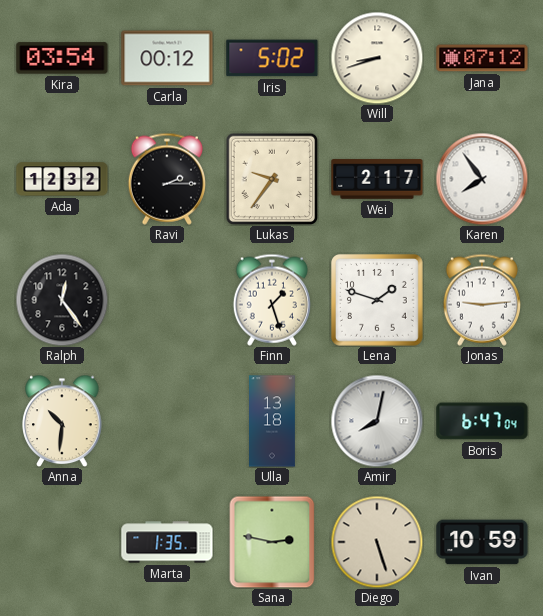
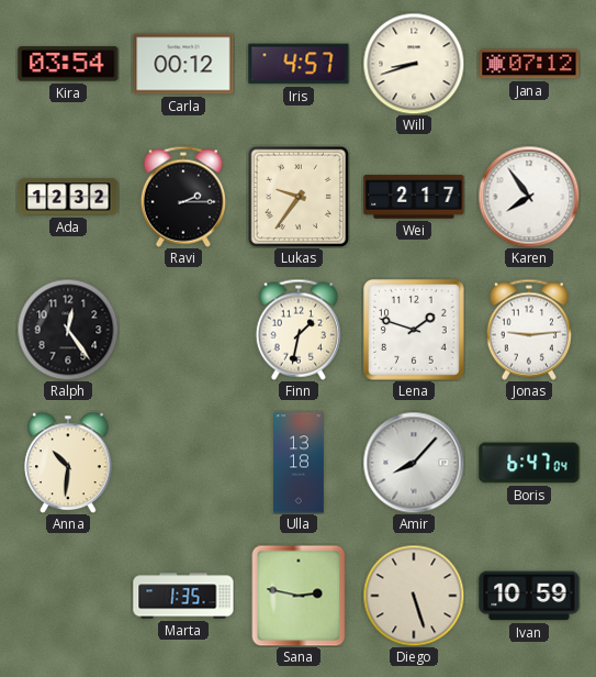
Iris: 5:02 -> 4:57 (299, 64)
Finn: 1:27 -> 1:32 (299, 330)
Amir: 8:02 -> 8:07 (414, 463)
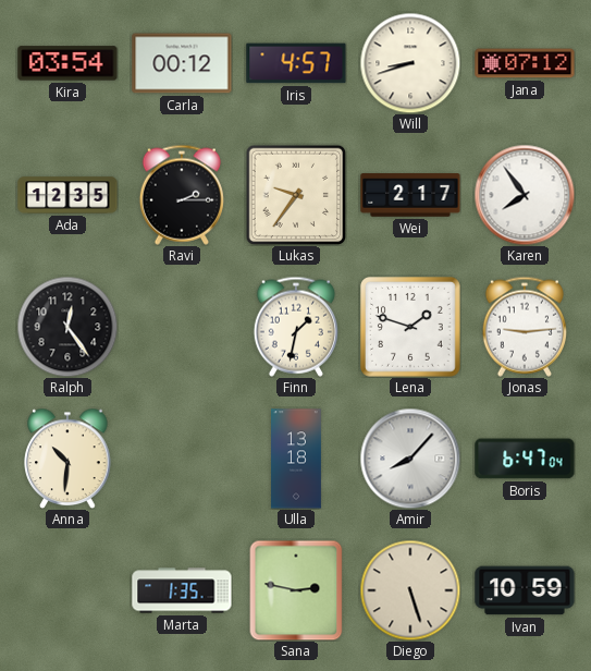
Ada: 12:32 -> 12:35 (67, 195)
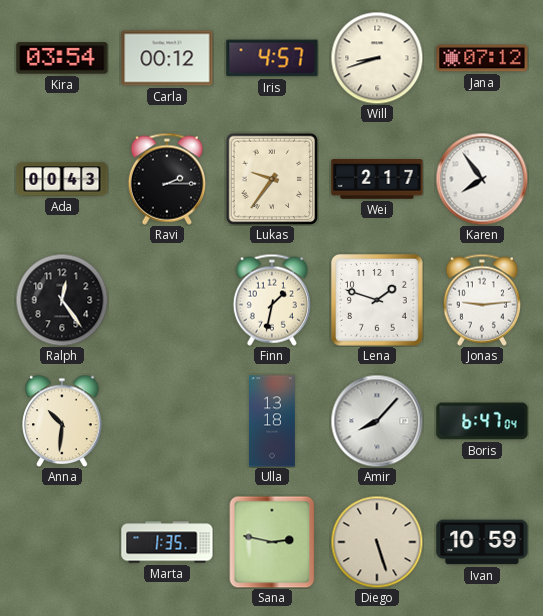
Ada: 12:35 -> 00:43 (62, 179)
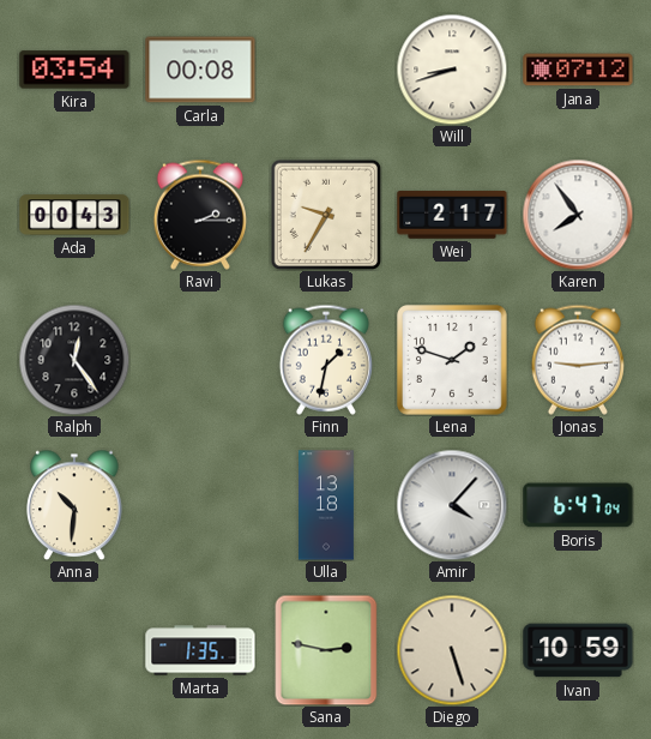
Carla: 00:12 -> 00:08 (200, 70)
Iris: 4:57 -> none (272, 58)
Lukas: 9:36 -> 9:35 (325, 214)
Amir: 8:07 -> 4:07 (452, 505)
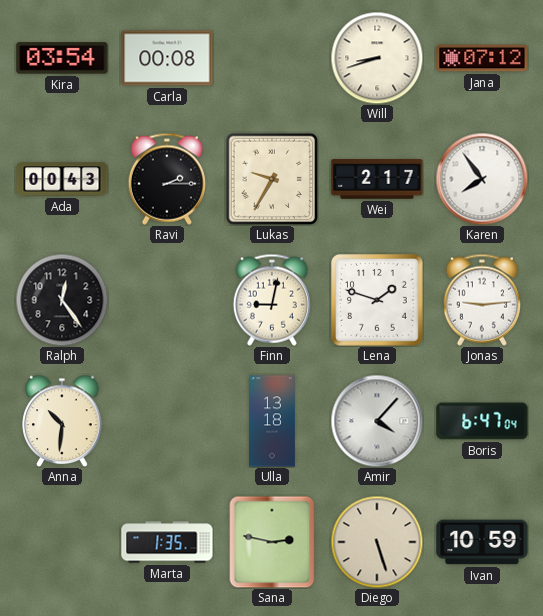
Finn: 1:32 -> 9:02 (272, 300)
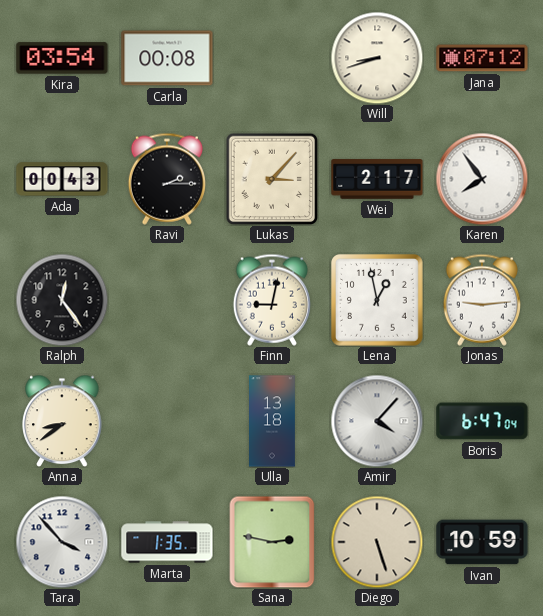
Lukas: 9:35 -> 3:07 (271, 178)
Lena: 1:48 -> 12:58 (378, 301)
Anna: 10:31 -> 8:39 (62, 421)
Tara: none -> 3:53 (62, 542)
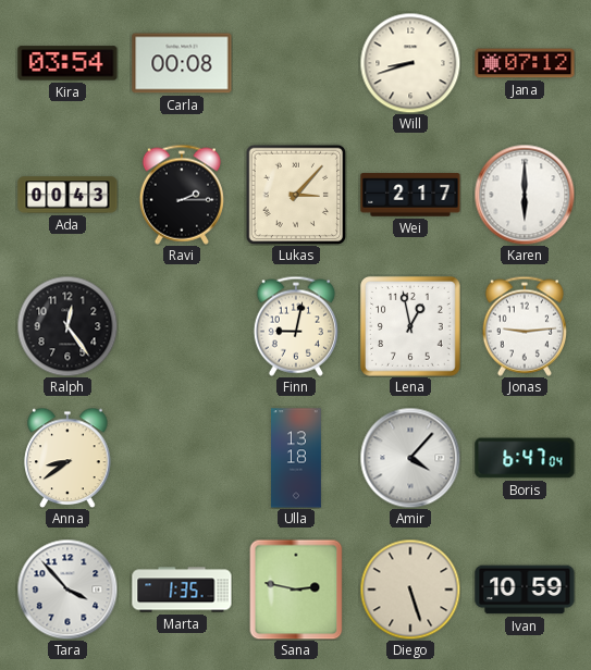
Karen: 7:54 -> 6:00 (525, 195)
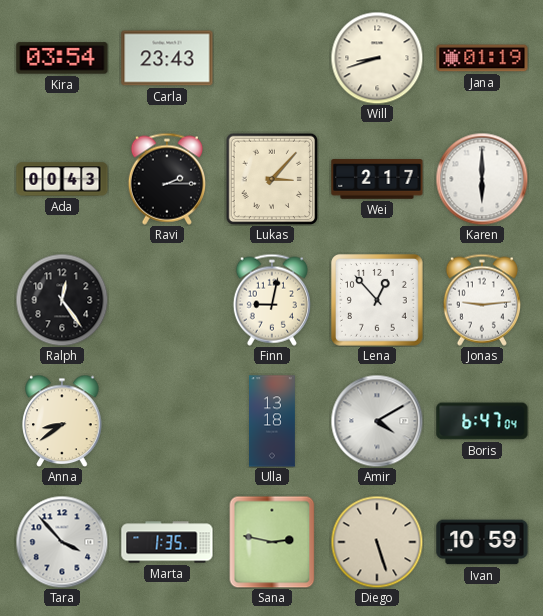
Carla: 00:08 -> 23:43 (167, 58)
Jana: 07:12 -> 01:19 (482, 58)
Lena: 12:58 -> 12:53 (378, 301)
Amir: 4:07 -> 4:10 (377, 421)
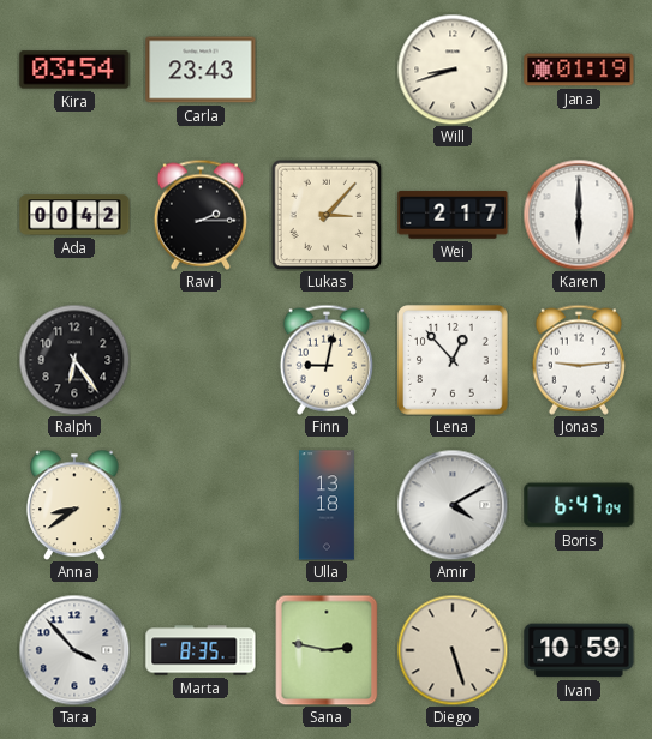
Ada: 00:43 -> 00:42 (74, 215)
Ralph: 12:24 -> 6:24 (74, 360)
Marta: 1:35 -> 8:35 (201, 650)
